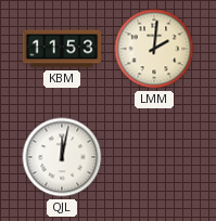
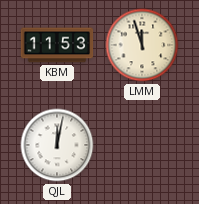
LMM: 2:01 -> 11:57 (142, 45)
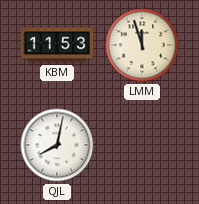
QJL: 12:02 -> 8:02 (57, 145)
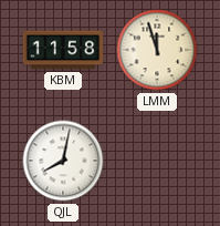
KBM: 11:53 -> 11:58 (63, 50)
